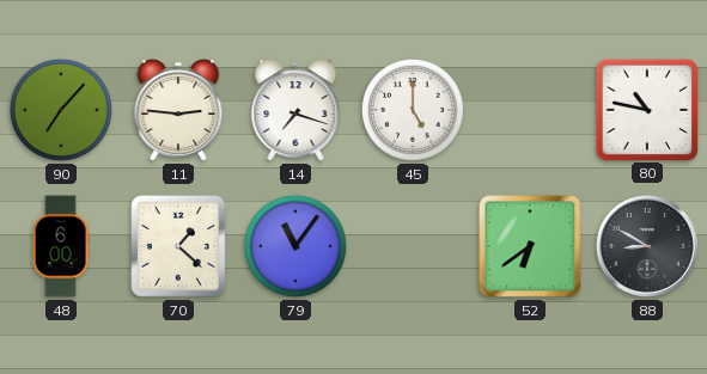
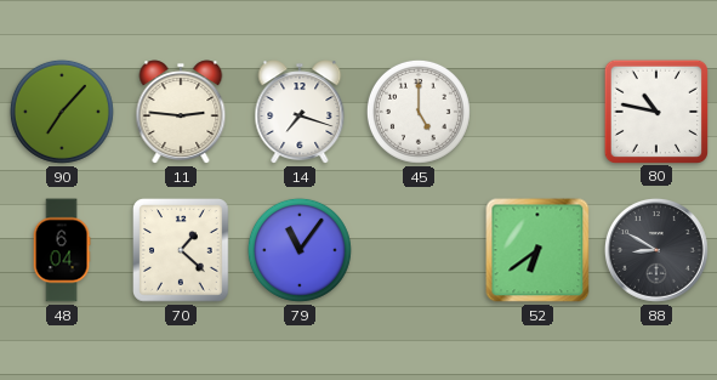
48: 6:00 -> 6:04 (62, 250)
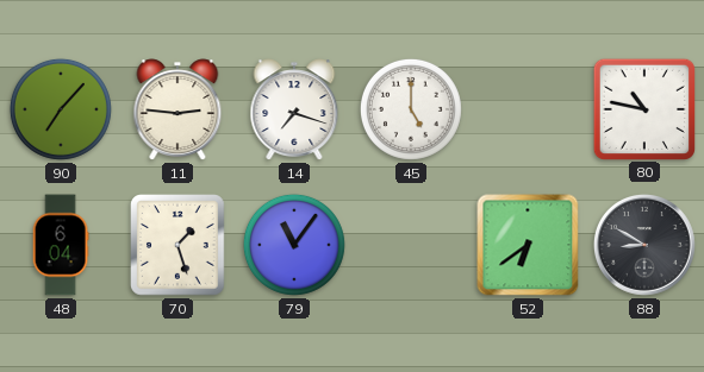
70: 1:22 -> 1:27 (179, 245)
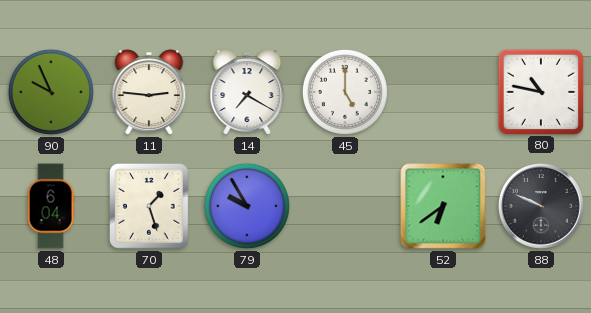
90: 7:07 -> 9:56 (51, 92)
14: 7:18 -> 7:20 (247, 92)
79: 11:06 -> 9:55 (247, 206)
88: 8:50 -> 9:49 (542, 206)
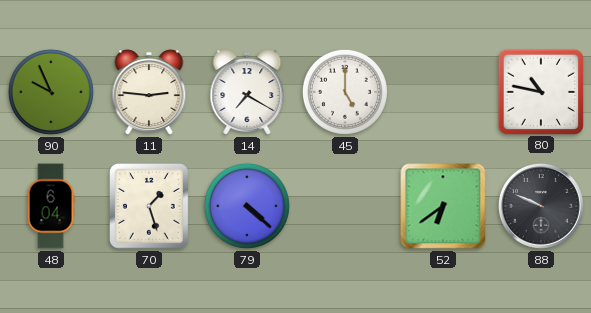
79: 9:55 -> 4:22 (247, 206)
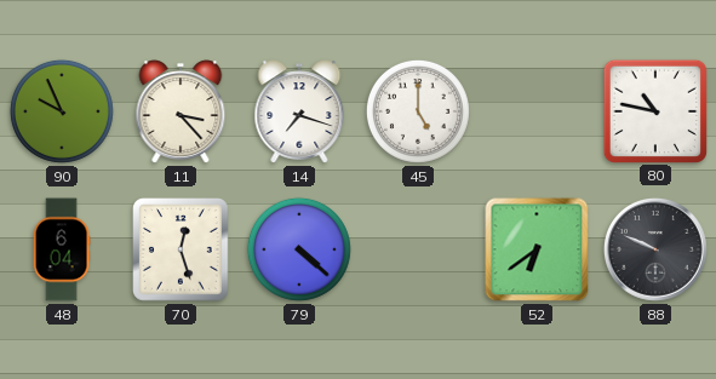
11: 2:46 -> 3:23 (181, 111)
14: 7:20 -> 7:18 (299, 111)
70: 1:27 -> 12:27 (182, 249)
